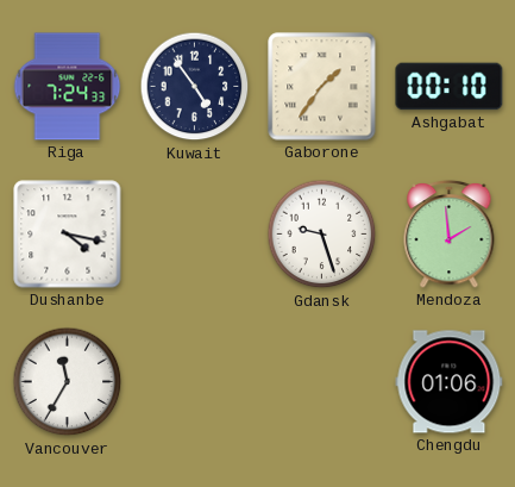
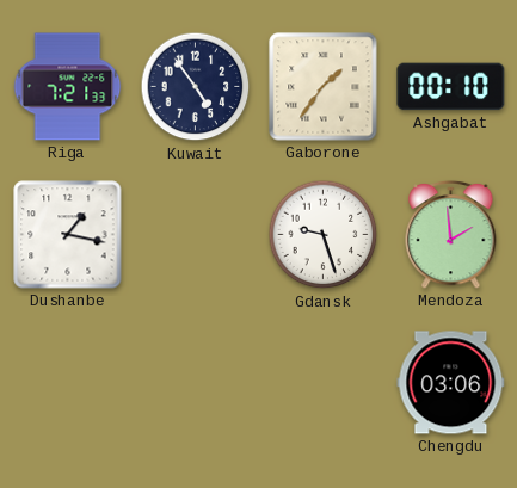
Riga: 7:24 -> 7:21 (68, 87)
Dushanbe: 4:17 -> 1:17 (68, 235)
Vancouver: 11:35 -> none (68, 382)
Chengdu: 01:06 -> 03:06 (451, 383)
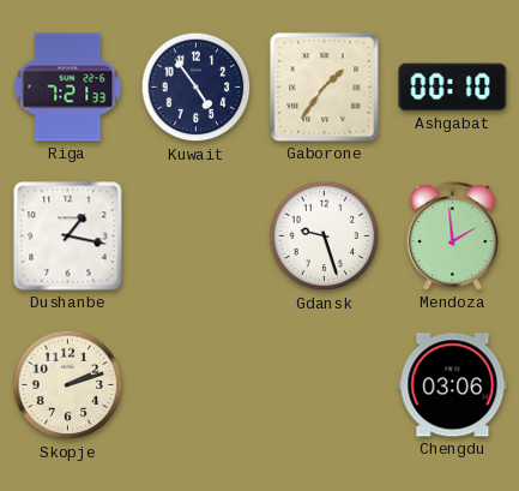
Skopje: none -> 2:12 (68, 385)
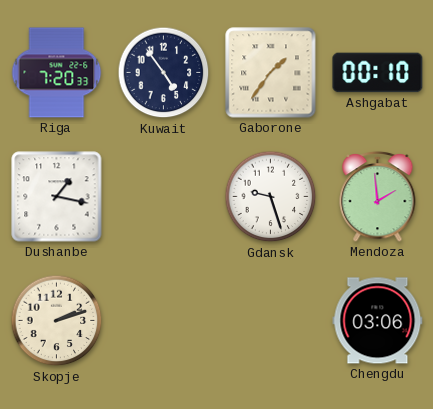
Riga: 7:21 -> 7:20 (57, 73)
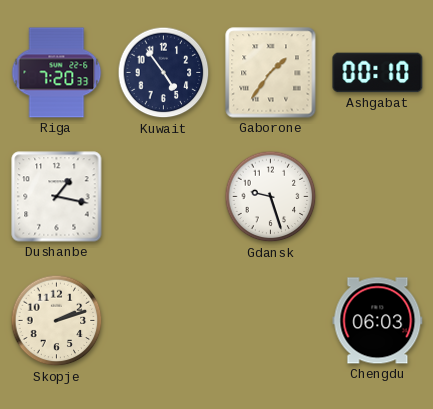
Mendoza: 1:59 -> none (378, 196)
Chengdu: 03:06 -> 06:03 (378, 321)
